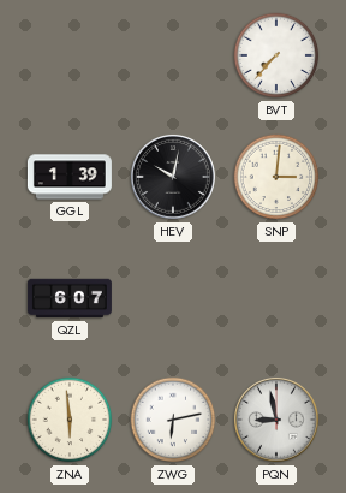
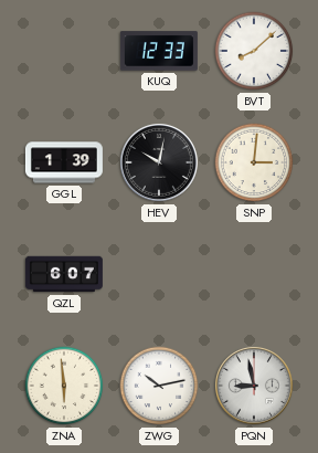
KUQ: none -> 12:33 (159, 51)
BVT: 7:37 -> 8:08 (254, 51)
ZWG: 6:13 -> 10:13 (159, 386)
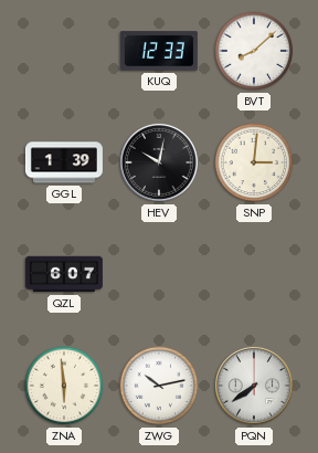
PQN: 8:58 -> 7:39 (254, 386)
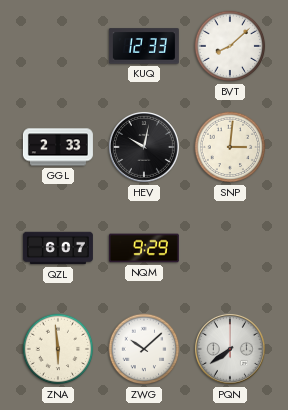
GGL: 1:39 -> 2:33 (58, 147)
NQM: none -> 9:29 (144, 248)
ZWG: 10:13 -> 10:08 (144, 349)
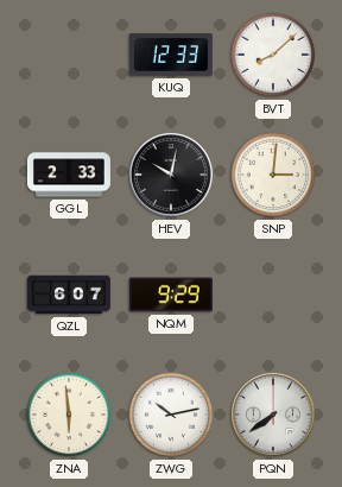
ZWG: 10:08 -> 10:13 (171, 415)
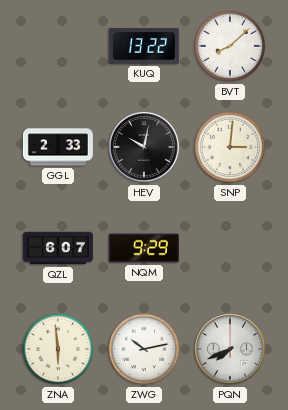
KUQ: 12:33 -> 13:22 (144, 46)
PQN: 7:39 -> 7:41 (230, 349)
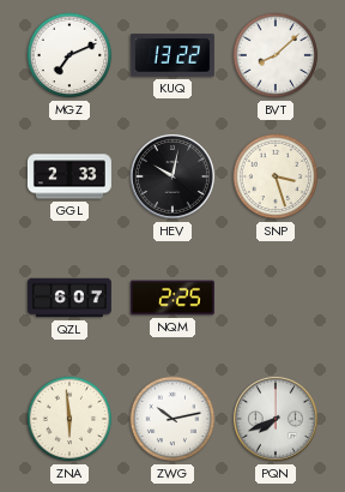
MGZ: none -> 7:11 (69, 55)
SNP: 3:01 -> 3:27 (276, 176)
NQM: 9:29 -> 2:25 (172, 298)
